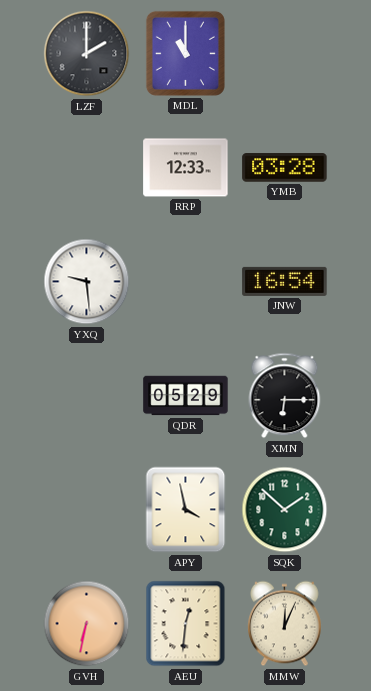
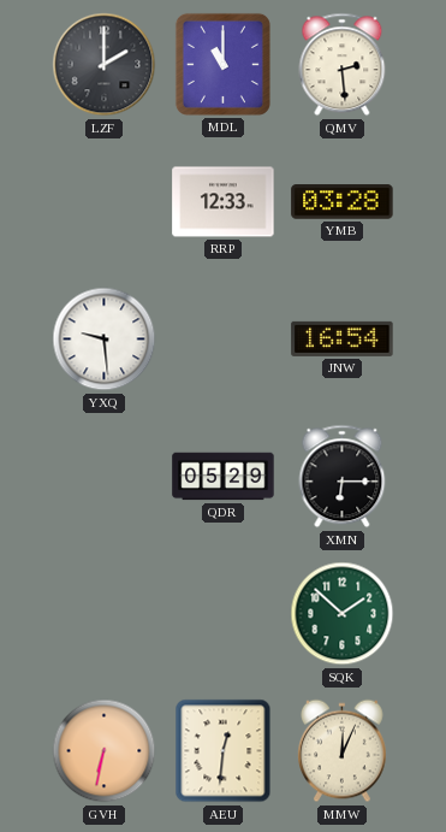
QMV: none -> 2:29 (343, 65)
APY: 3:58 -> none (186, 510)
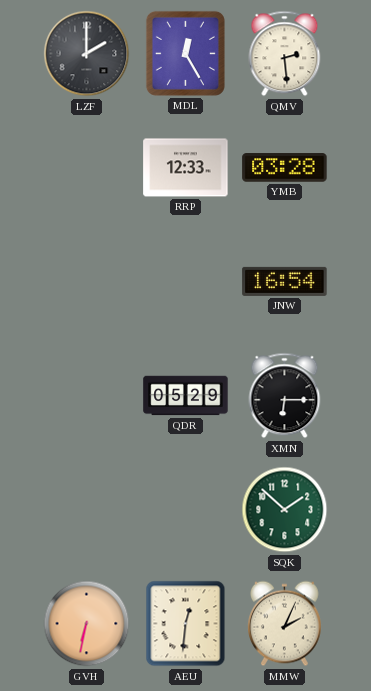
MDL: 11:00 -> 12:25 (185, 53)
YXQ: 9:29 -> none (105, 340)
MMW: 12:04 -> 2:04 (285, 624)
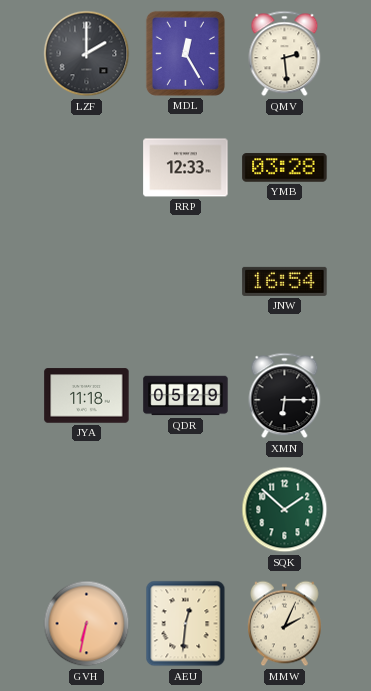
JYA: none -> 11:18 (87, 396)
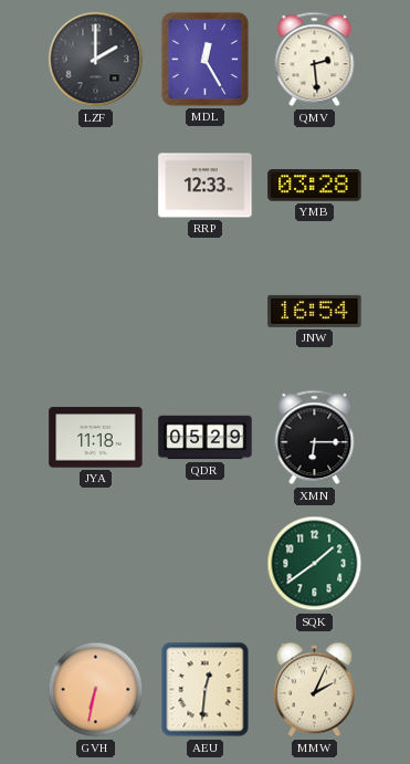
SQK: 1:52 -> 1:39 (315, 564)
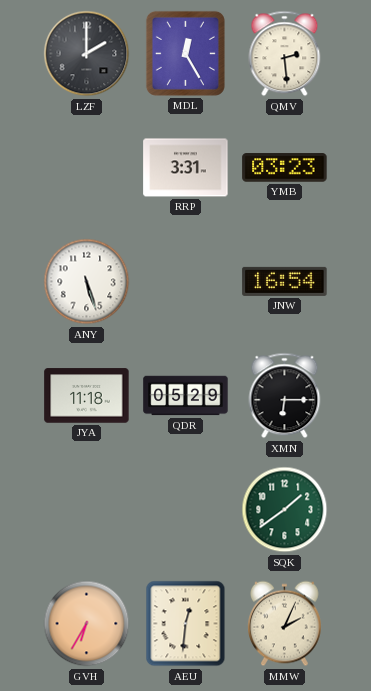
RRP: 12:33 -> 3:31 (186, 168)
YMB: 03:28 -> 03:23 (285, 168)
ANY: none -> 5:27 (87, 282)
GVH: 6:32 -> 6:35 (87, 624)
